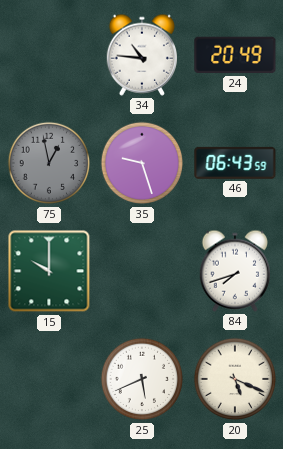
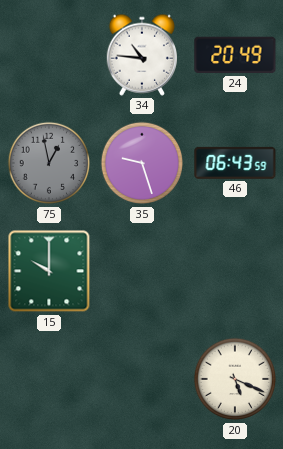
84: 7:42 -> none (234, 271)
25: 5:41 -> none (142, 379)
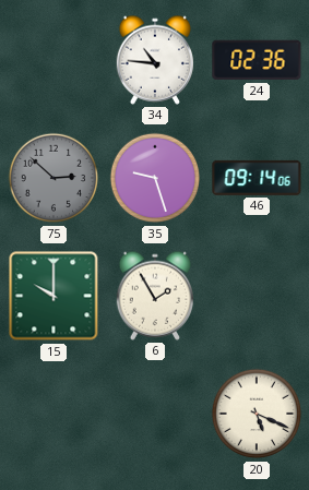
24: 20:49 -> 02:36 (257, 60)
75: 12:58 -> 2:52 (54, 178)
46: 06:43 -> 09:14 (257, 178)
6: none -> 1:55 (154, 296)
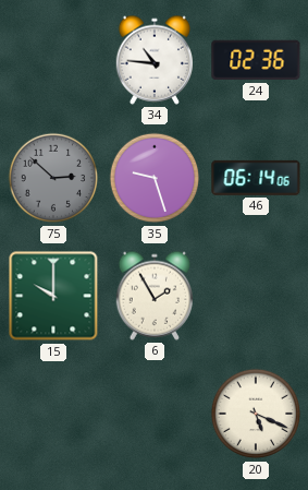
46: 09:14 -> 06:14 (256, 178)
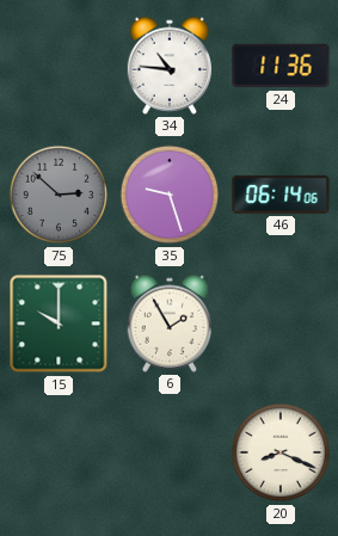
24: 02:36 -> 11:36 (281, 66)
20: 5:19 -> 8:19 (281, 452)
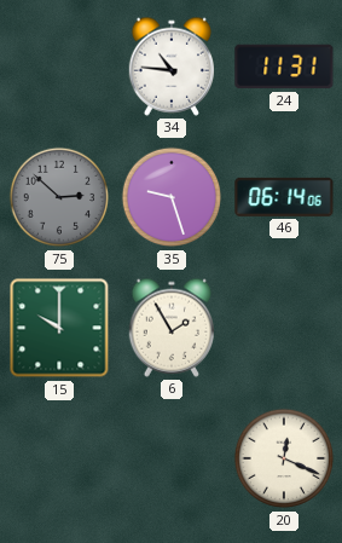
24: 11:36 -> 11:31 (284, 67)
20: 8:19 -> 12:19 (284, 458)
